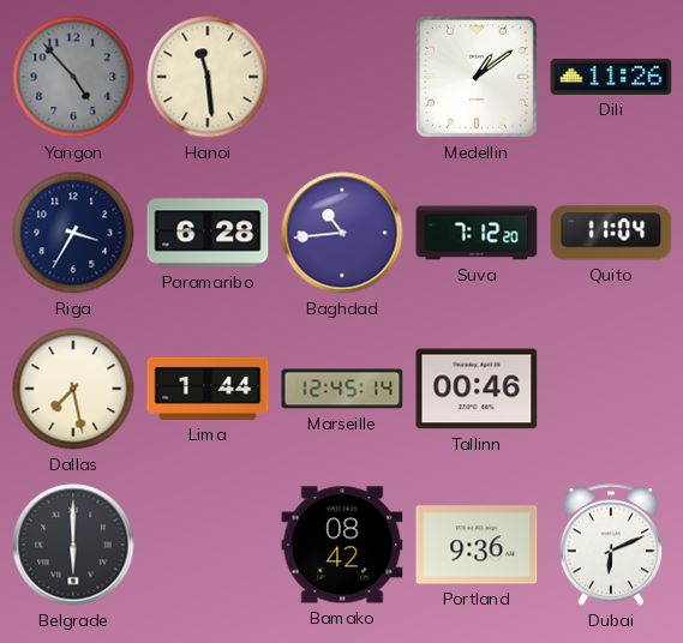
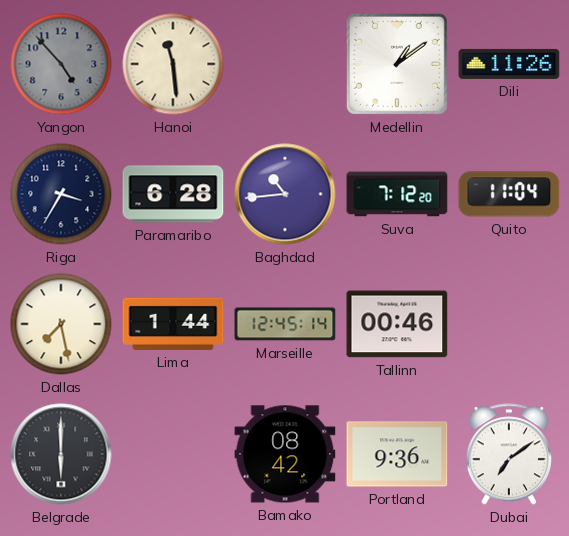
Dubai: 6:11 -> 7:09 (509, 454)
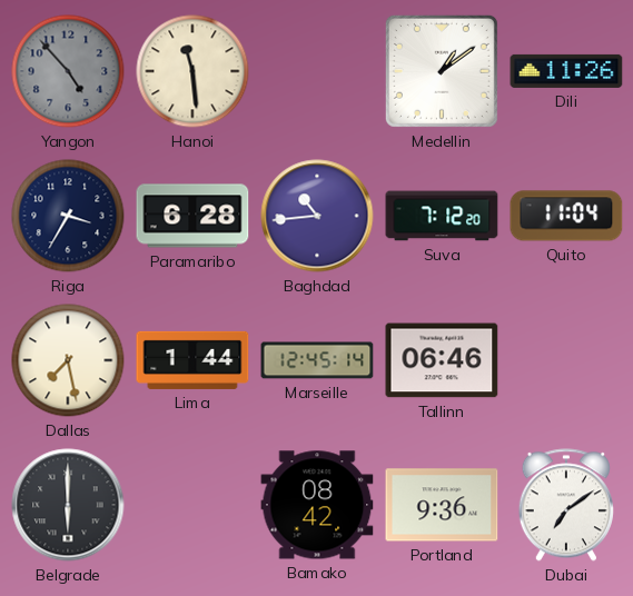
Tallinn: 00:46 -> 06:46 (442, 360)
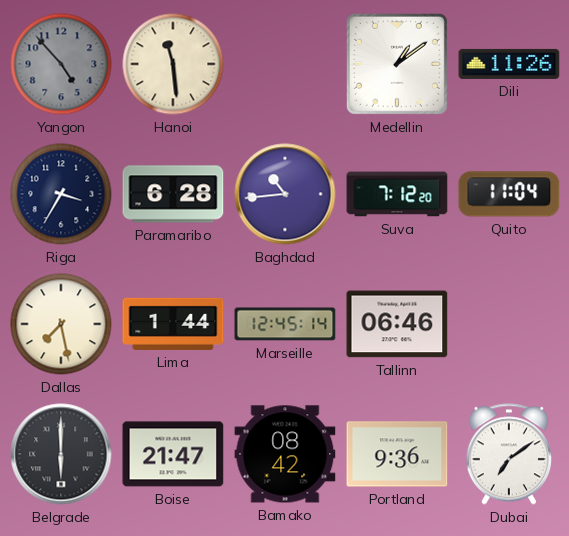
Boise: none -> 21:47 (173, 454)
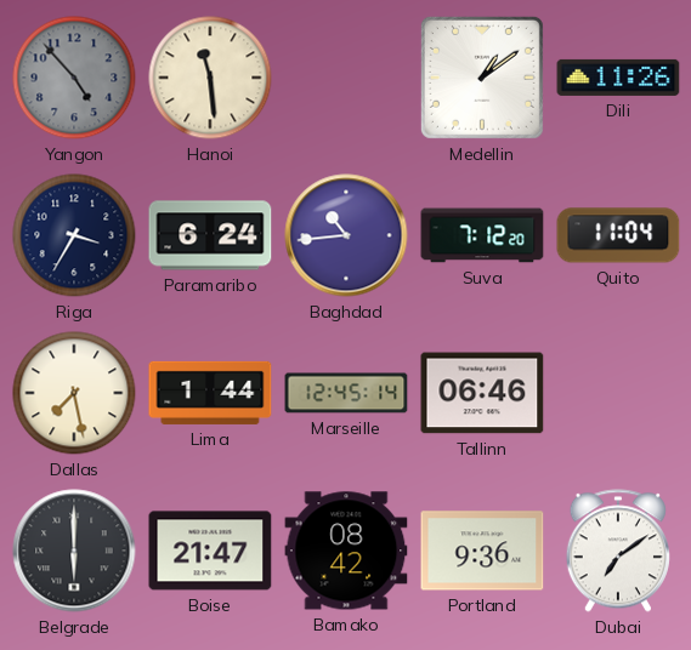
Paramaribo: 6:28 -> 6:24 (210, 235)
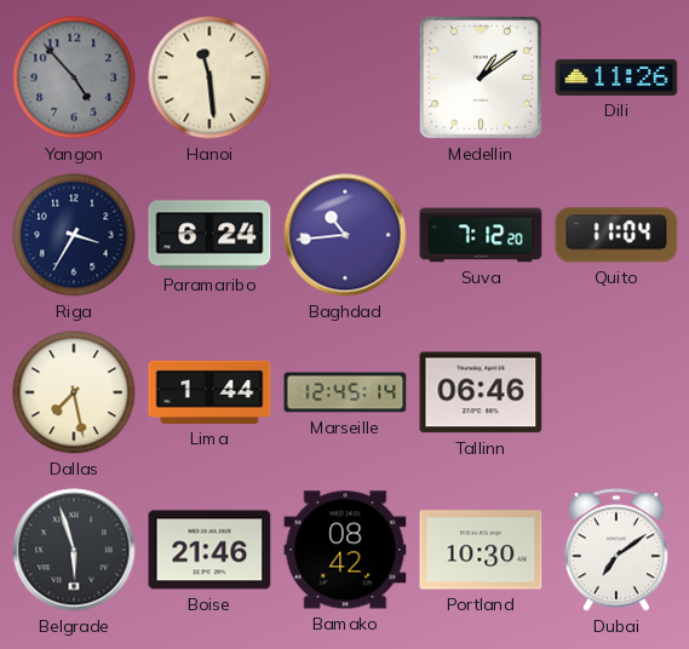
Belgrade: 6:00 -> 5:57 (74, 550)
Boise: 21:47 -> 21:46 (209, 550)
Portland: 9:36 -> 10:30 (481, 550)
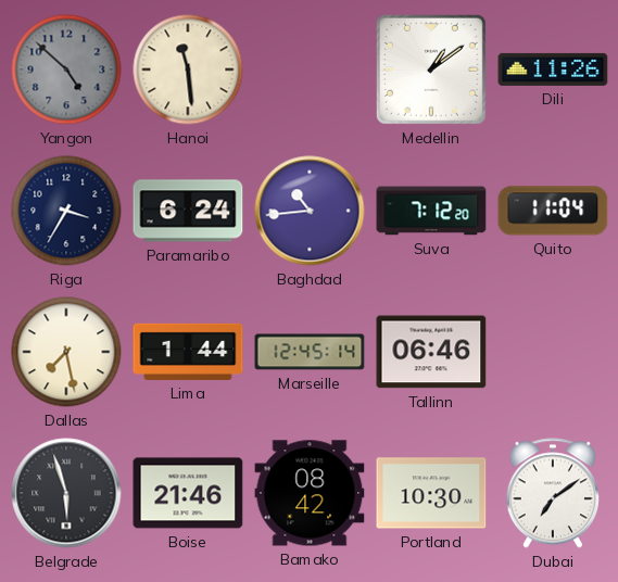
Yangon: 4:53 -> 4:52 (66, 69)
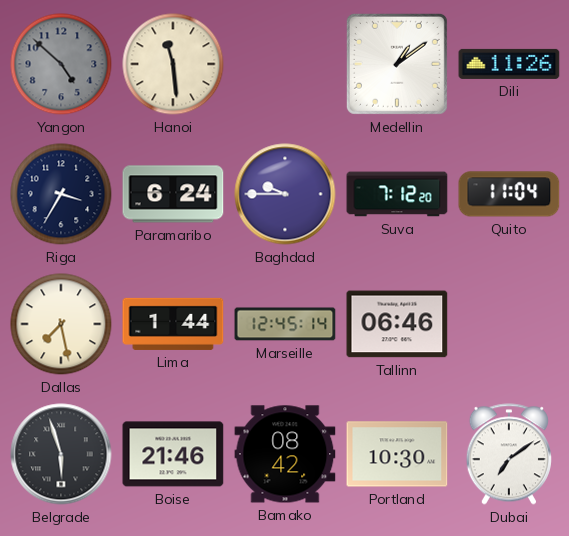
Baghdad: 10:44 -> 9:45 (285, 194)
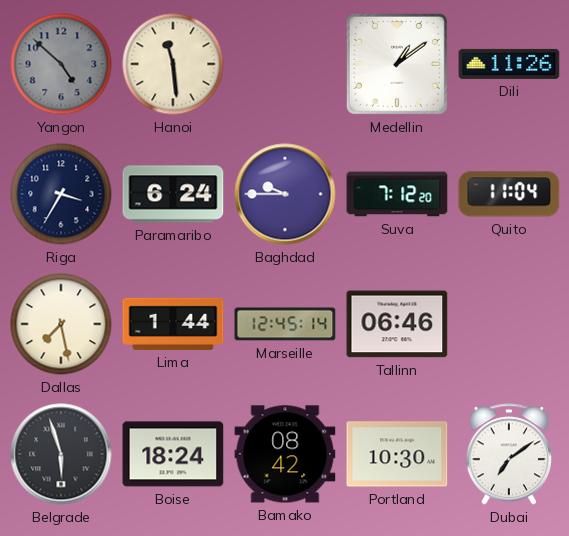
Boise: 21:46 -> 18:24 (173, 454)
